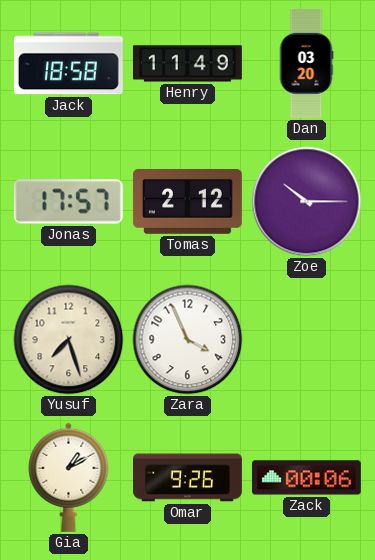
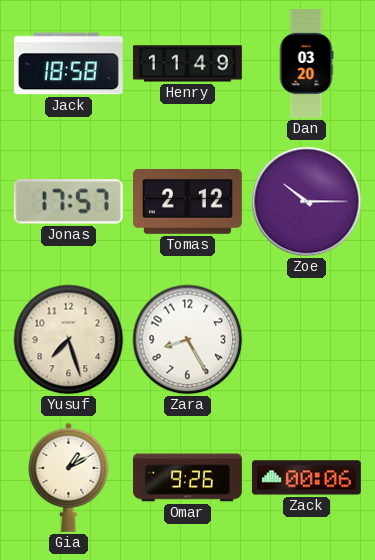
Zara: 3:56 -> 8:25 (188, 340)
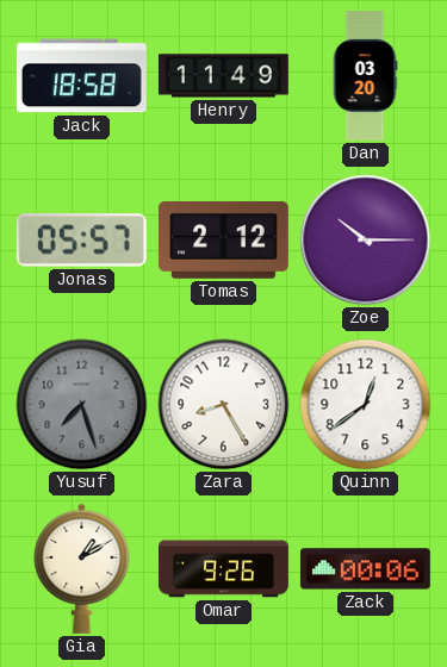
Jonas: 17:57 -> 05:57 (81, 241)
Yusuf dial: cream -> grey (82, 405)
Quinn: none -> 12:39 (366, 405)
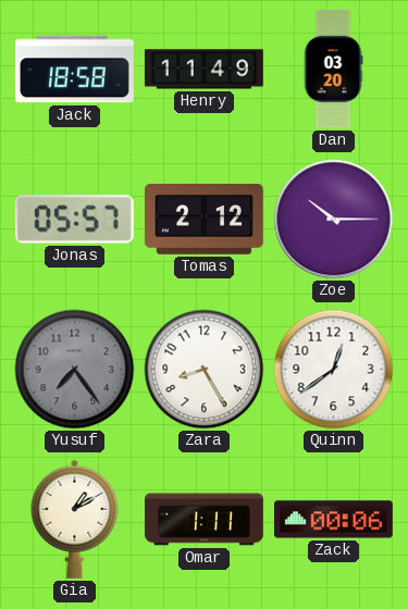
Yusuf: 7:27 -> 7:24 (75, 370)
Omar: 9:26 -> 1:11 (205, 520)
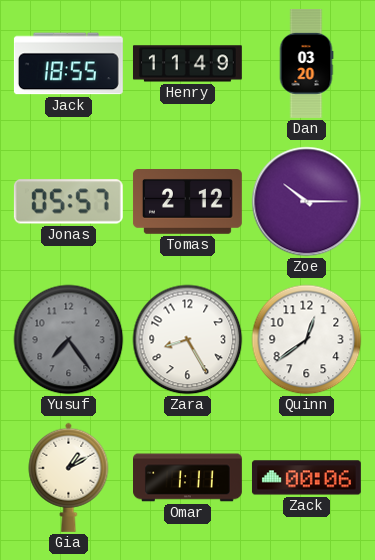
Jack: 18:58 -> 18:55 (68, 64)
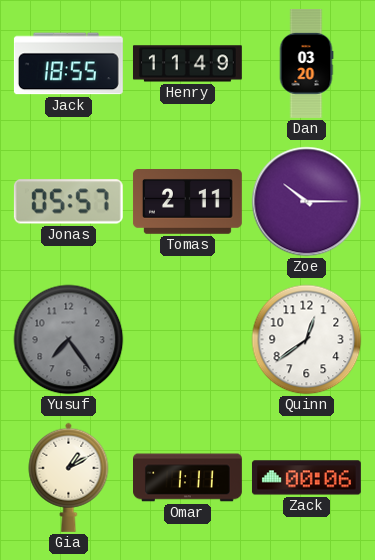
Tomas: 2:12 -> 2:11 (187, 202)
Zara: 8:25 -> none (188, 340)
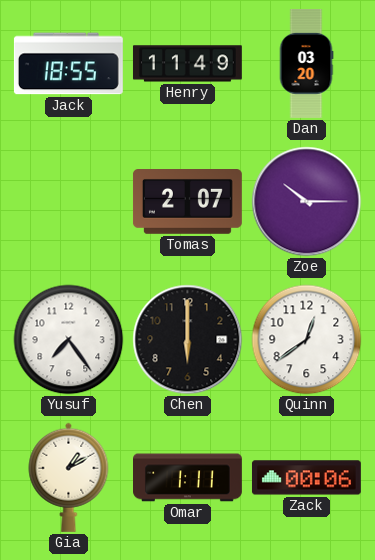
Jonas: 05:57 -> none (68, 202)
Tomas: 2:11 -> 2:07 (187, 202)
Yusuf dial: grey -> white (69, 340)
Chen: none -> 6:00 (188, 340)
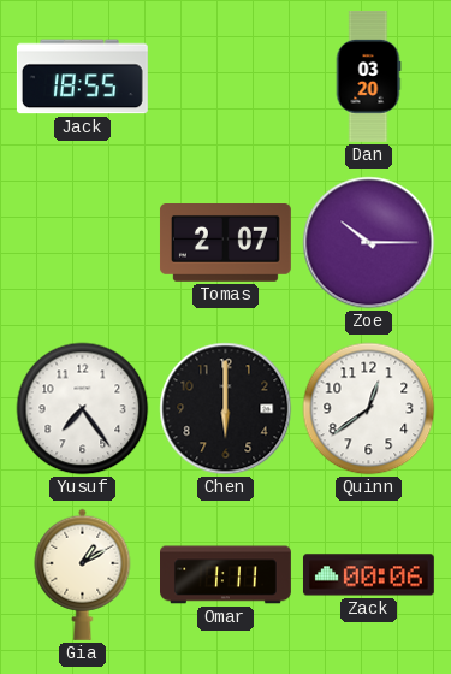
Henry: 11:49 -> none (187, 64)
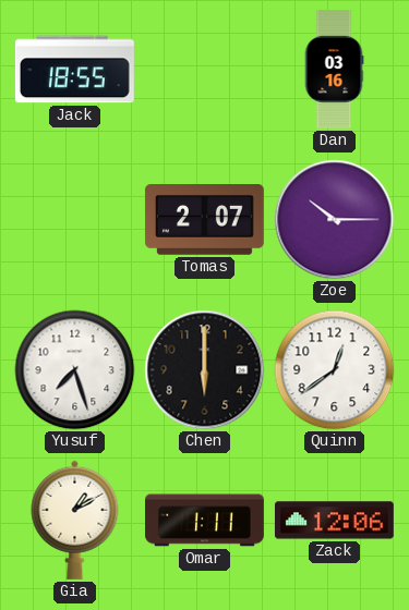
Dan: 03:20 -> 03:16 (334, 70)
Yusuf: 7:24 -> 7:27 (75, 370)
Zack: 00:06 -> 12:06 (334, 521)
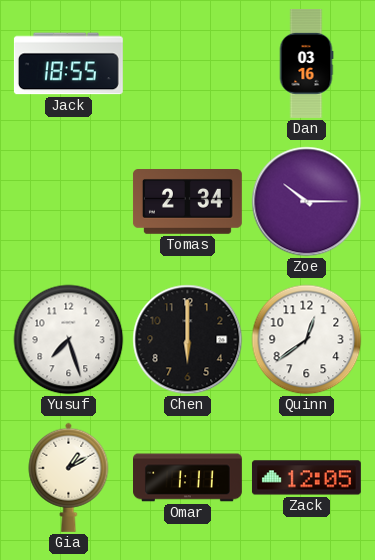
Tomas: 2:07 -> 2:34 (187, 202)
Zack: 12:06 -> 12:05 (306, 478)
